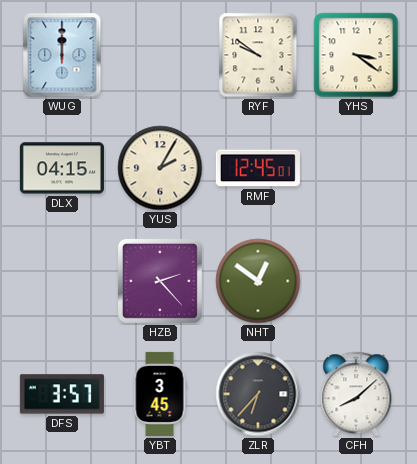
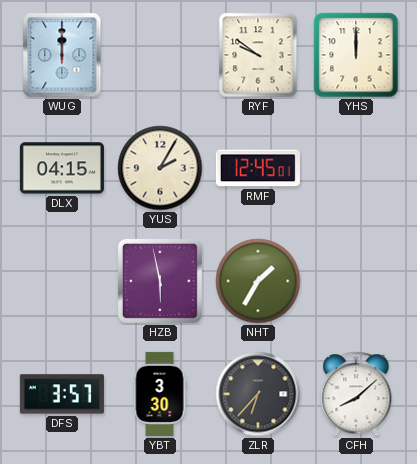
YHS: 3:21 -> 12:00 (356, 55)
HZB: 2:23 -> 5:58 (160, 281)
NHT: 12:51 -> 1:35 (258, 281)
YBT: 3:45 -> 3:30 (160, 394)
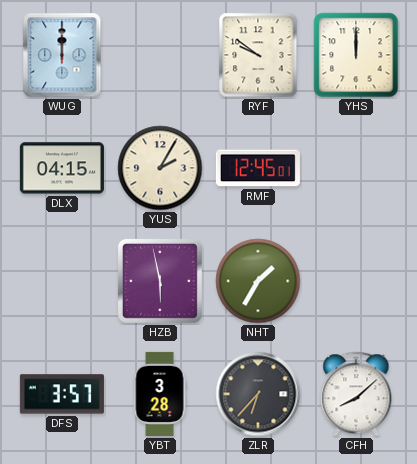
YBT: 3:30 -> 3:28 (160, 394)
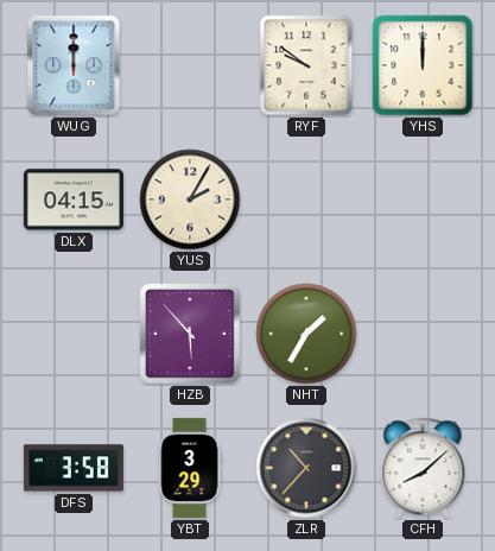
RMF: 12:45 -> none (258, 168)
HZB: 5:58 -> 5:53 (190, 334)
DFS: 3:57 -> 3:58 (74, 468)
YBT: 3:28 -> 3:29 (190, 468)
ZLR: 6:37 -> 10:37 (306, 468)
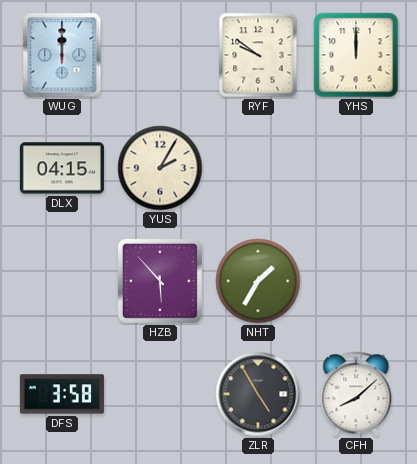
YBT: 3:29 -> none (190, 468)
ZLR: 10:37 -> 4:55 (258, 394)
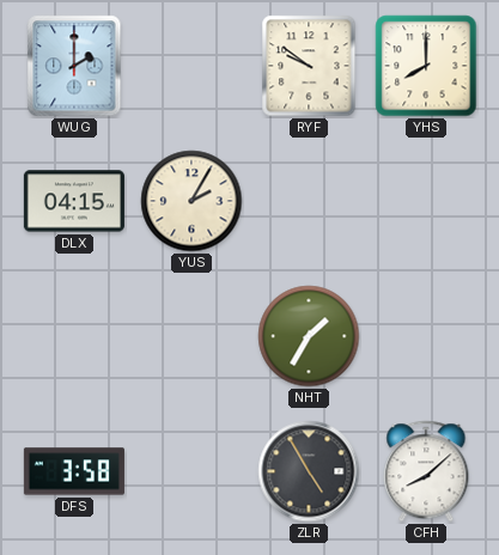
WUG: 12:00 -> 2:00 (74, 66)
YHS: 12:00 -> 8:00 (426, 66)
HZB: 5:53 -> none (160, 281)
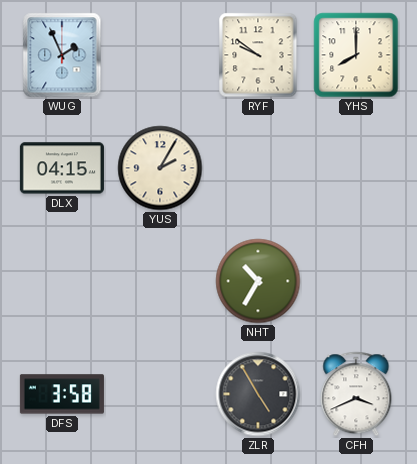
WUG: 2:00 -> 1:56 (62, 55)
NHT: 1:35 -> 10:35 (258, 281)
CFH: 8:08 -> 3:41 (356, 394)
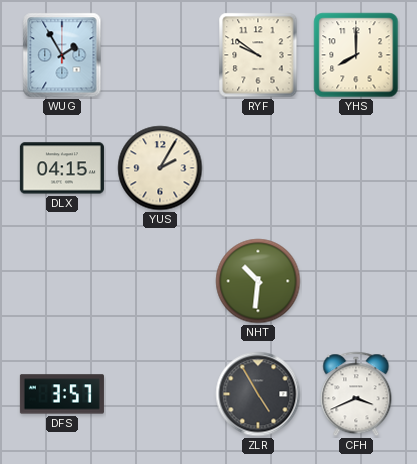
WUG: 1:56 -> 1:55 (62, 55)
NHT: 10:35 -> 10:31 (258, 281)
DFS: 3:58 -> 3:57 (62, 394)
